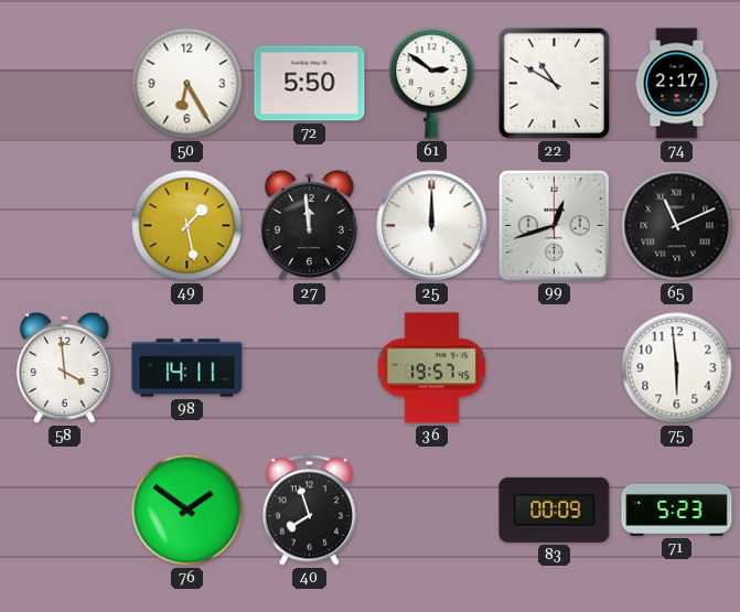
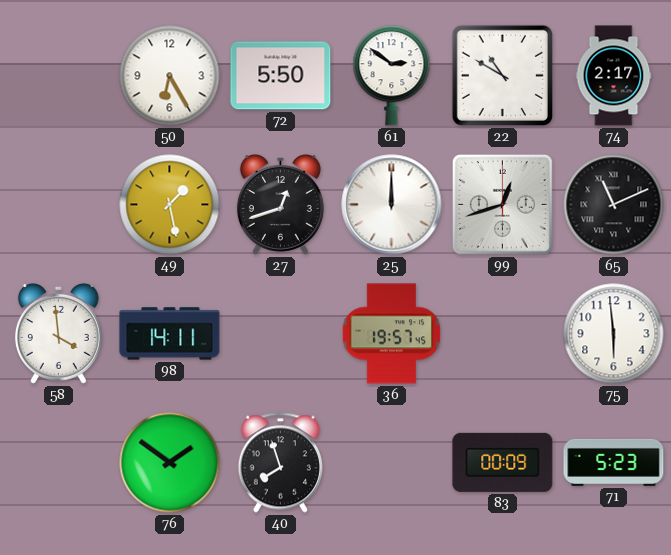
27: 11:59 -> 12:42 (280, 204)
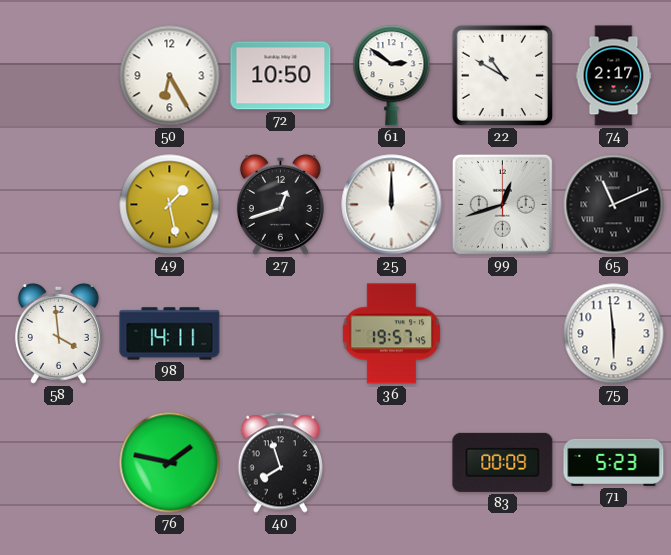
72: 5:50 -> 10:50 (281, 76)
76: 1:51 -> 1:47 (170, 463)
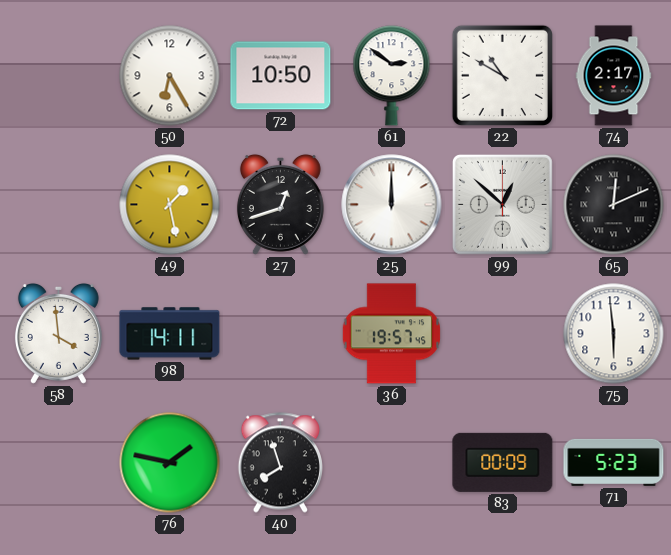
99: 12:42 -> 12:52 (502, 204)
65: 11:11 -> 12:11 (614, 205)
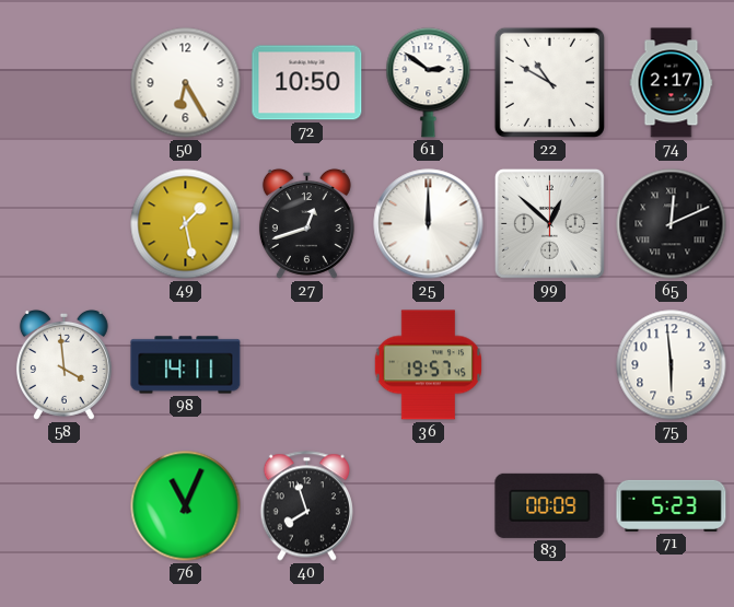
76: 1:47 -> 11:04 (186, 506)
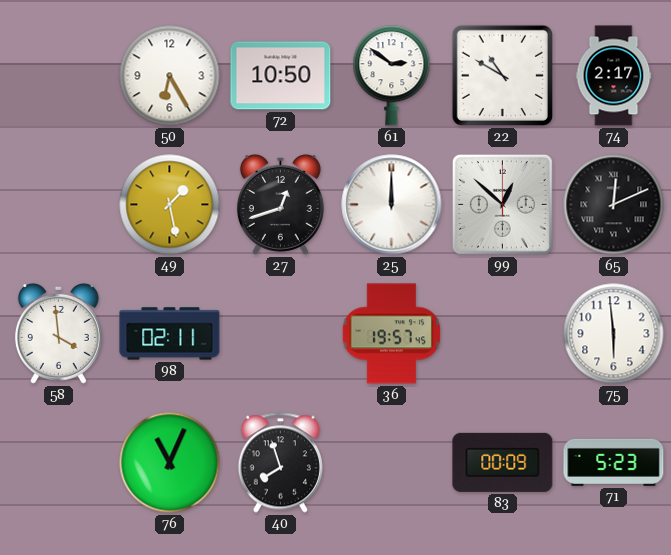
98: 14:11 -> 02:11 (170, 334)
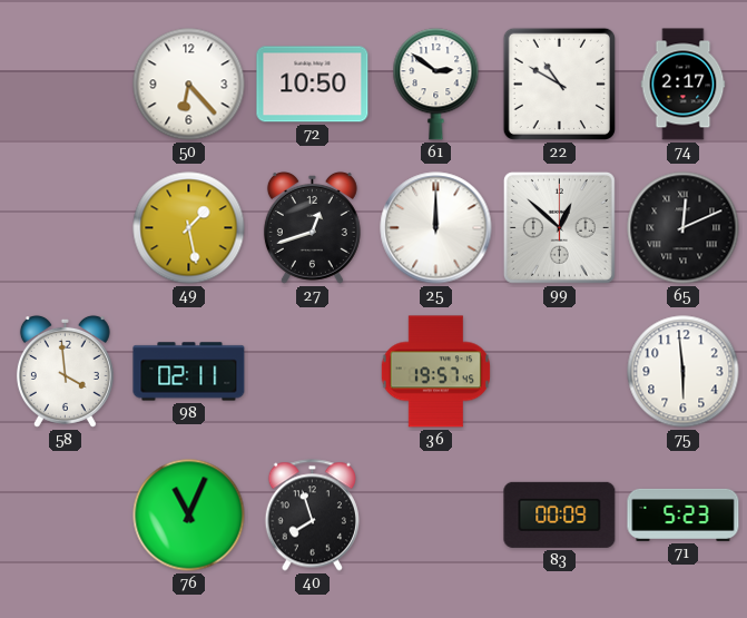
50: 6:25 -> 6:23 (189, 85)
